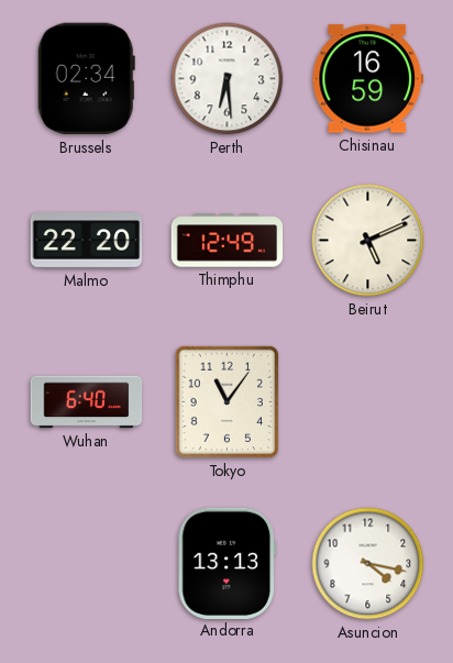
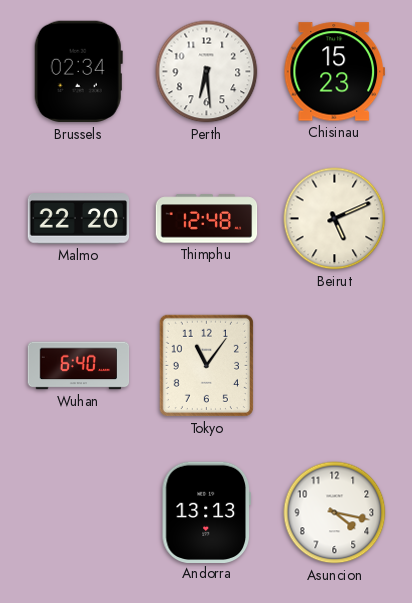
Chisinau: 16:59 -> 15:23 (334, 72)
Thimphu: 12:49 -> 12:48 (207, 219)
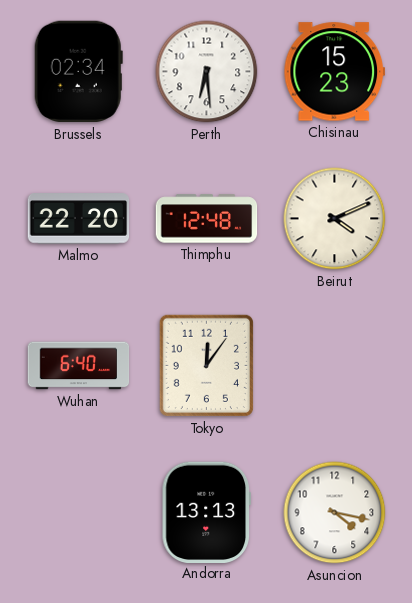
Beirut: 5:11 -> 4:11 (335, 219)
Tokyo: 11:06 -> 12:06 (206, 365)
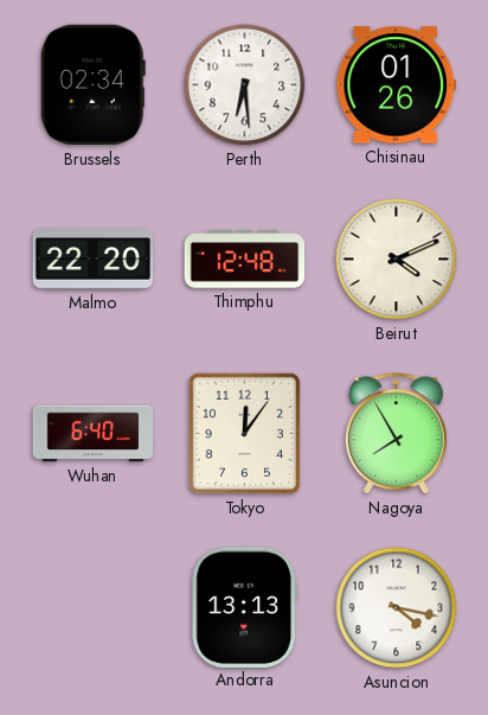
Chisinau: 15:23 -> 01:26 (396, 85)
Nagoya: none -> 7:55 (396, 434)
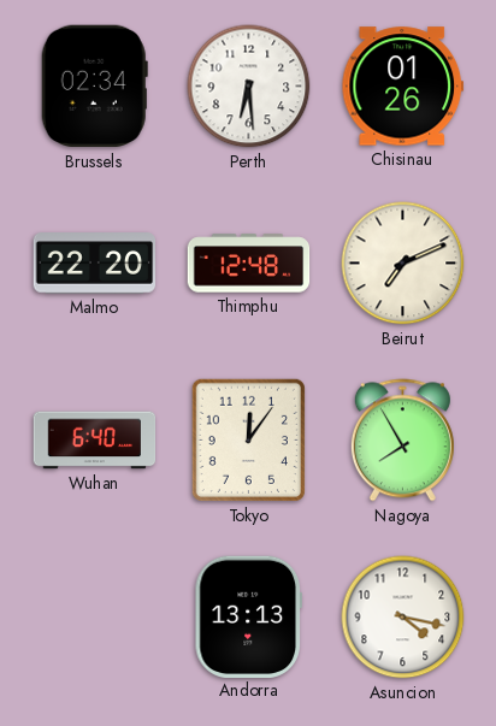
Beirut: 4:11 -> 7:11 (403, 264)
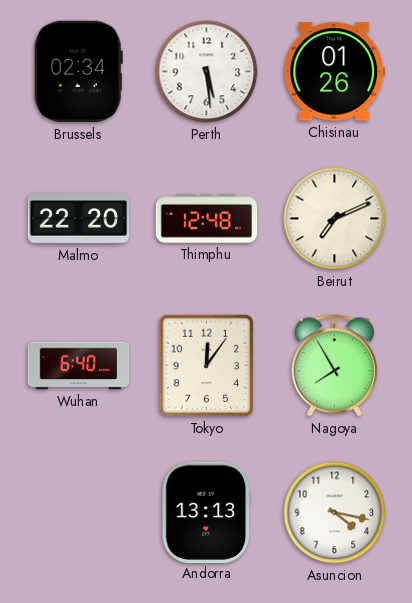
Perth: 6:29 -> 5:29 (207, 72)
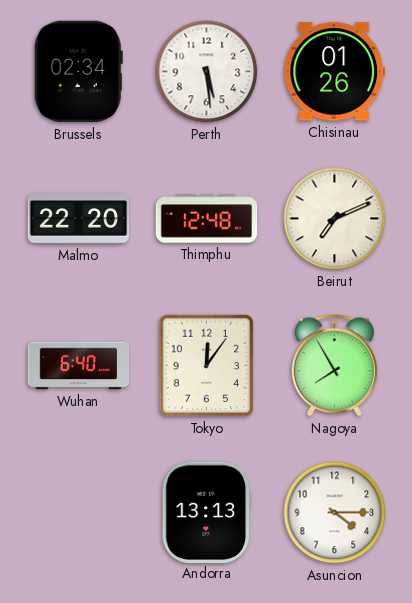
Asuncion: 4:17 -> 4:15 (335, 513)
